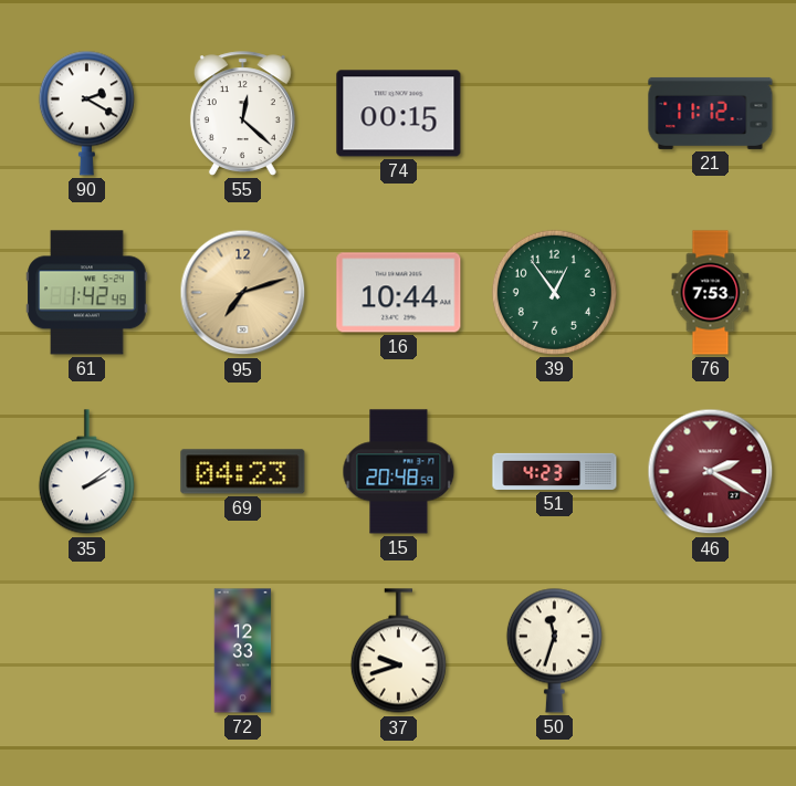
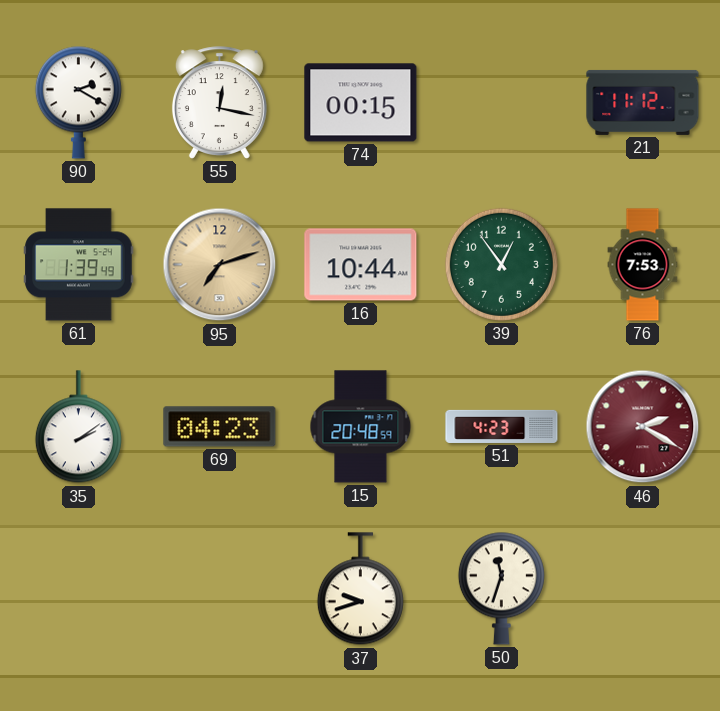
55: 12:22 -> 12:17 (219, 103)
61: 1:42 -> 1:39 (79, 265)
72: 12:33 -> none (243, 651)
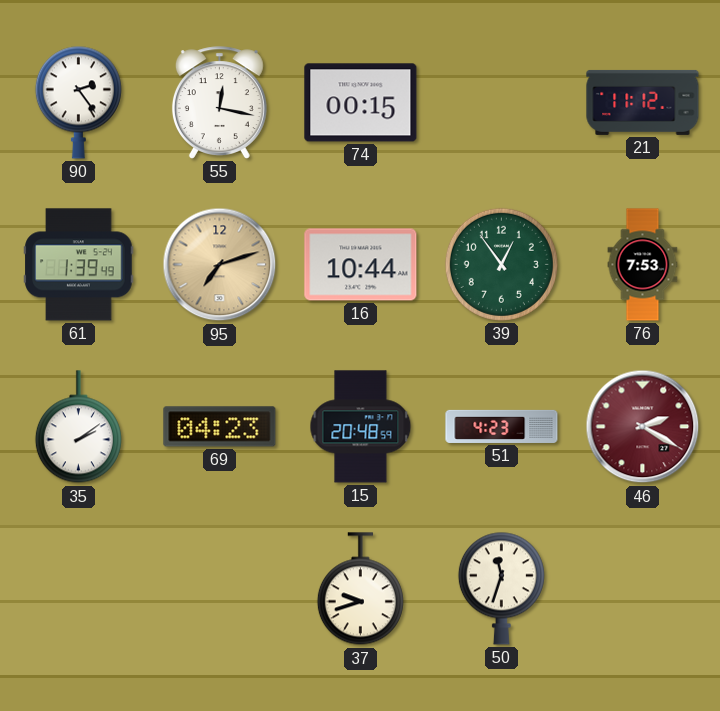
90: 2:20 -> 2:24 (78, 102)
